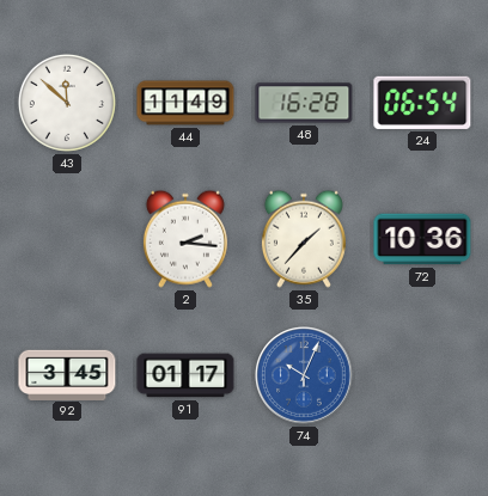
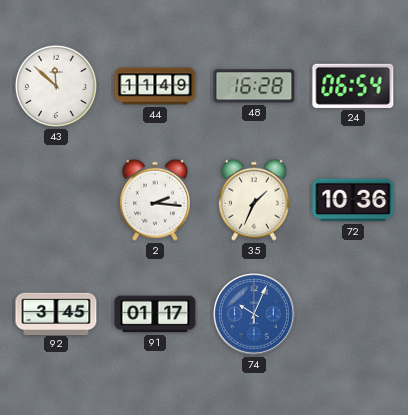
35: 1:37 -> 1:34 (254, 200)
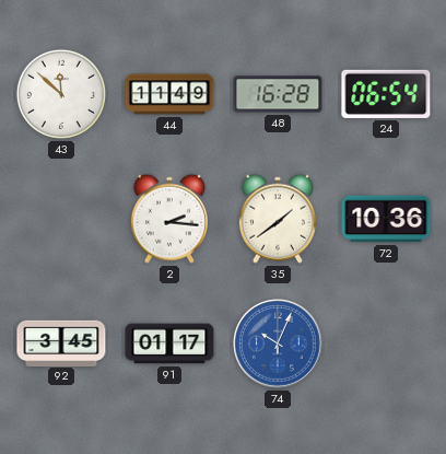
35: 1:34 -> 1:39 (278, 219)
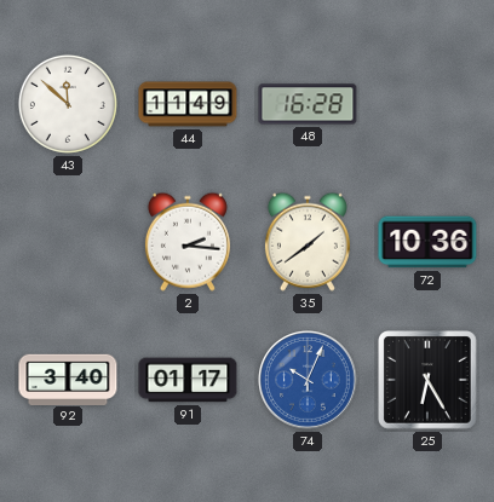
24: 06:54 -> none (386, 94)
92: 3:45 -> 3:40 (68, 379)
25: none -> 6:25 (427, 380)
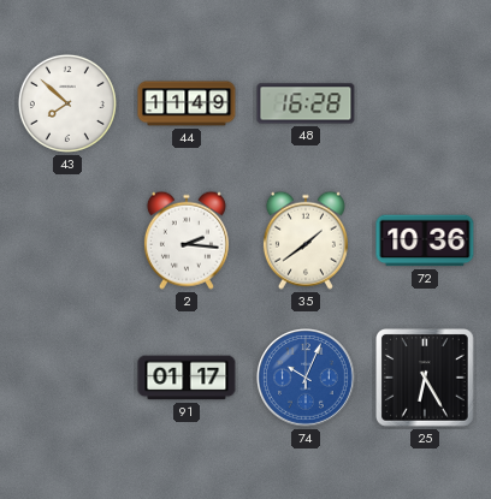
43: 11:52 -> 7:52 (67, 103)
92: 3:40 -> none (68, 379)
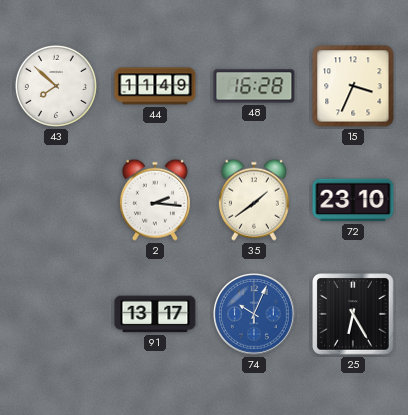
15: none -> 3:34 (353, 86)
72: 10:36 -> 23:10 (353, 200)
91: 01:17 -> 13:17 (155, 314)
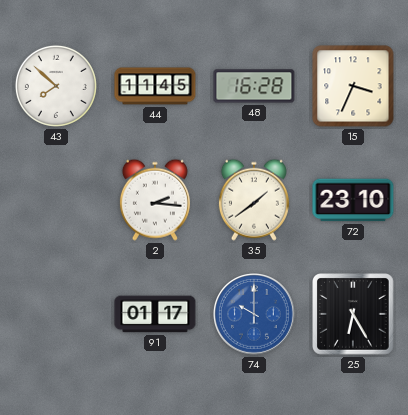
44: 11:49 -> 11:45 (155, 86)
91: 13:17 -> 01:17 (155, 314)
74: 10:04 -> 10:00 (255, 315)
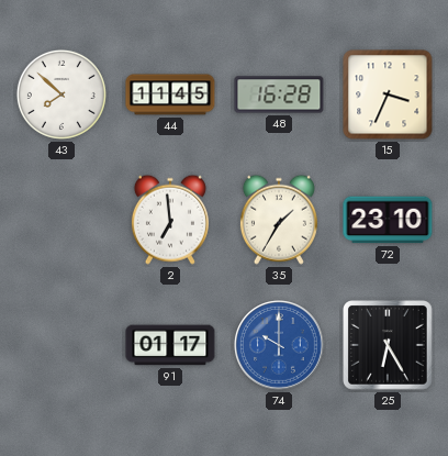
2: 2:16 -> 6:59 (170, 220)
35: 1:39 -> 1:35 (279, 220)
